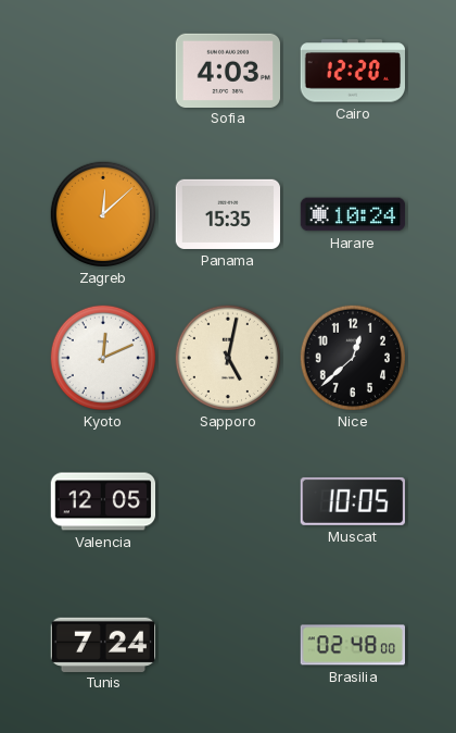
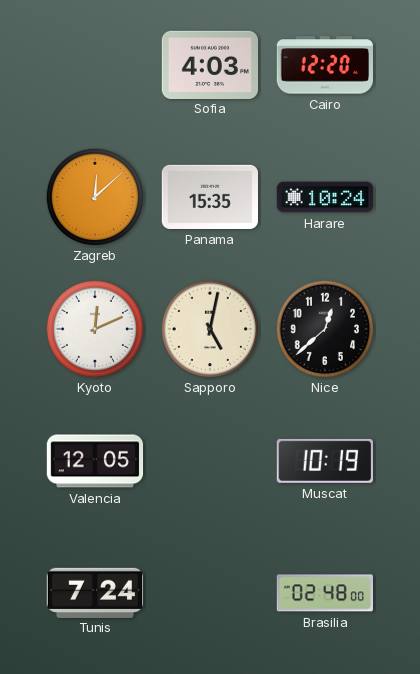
Muscat: 10:05 -> 10:19 (324, 461)
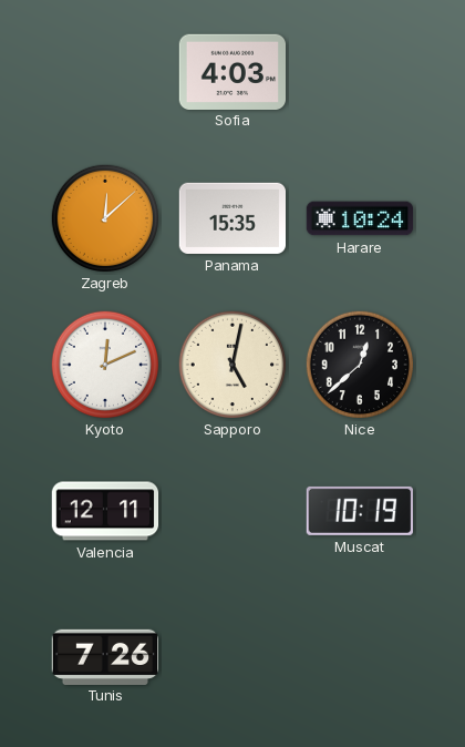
Cairo: 12:20 -> none (324, 65)
Valencia: 12:05 -> 12:11 (105, 511)
Tunis: 7:24 -> 7:26 (105, 656)
Brasilia: 02:48 -> none (324, 593)
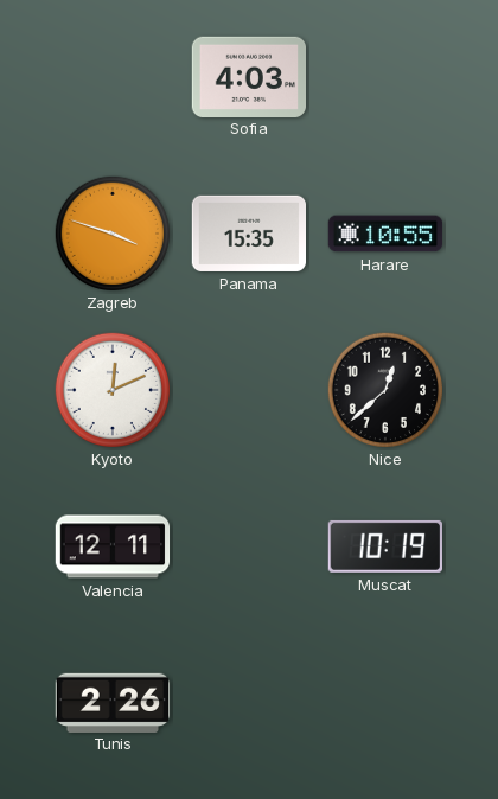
Zagreb: 12:08 -> 3:48 (111, 232)
Harare: 10:24 -> 10:55 (385, 234)
Sapporo: 5:02 -> none (231, 364)
Tunis: 7:26 -> 2:26 (113, 702)
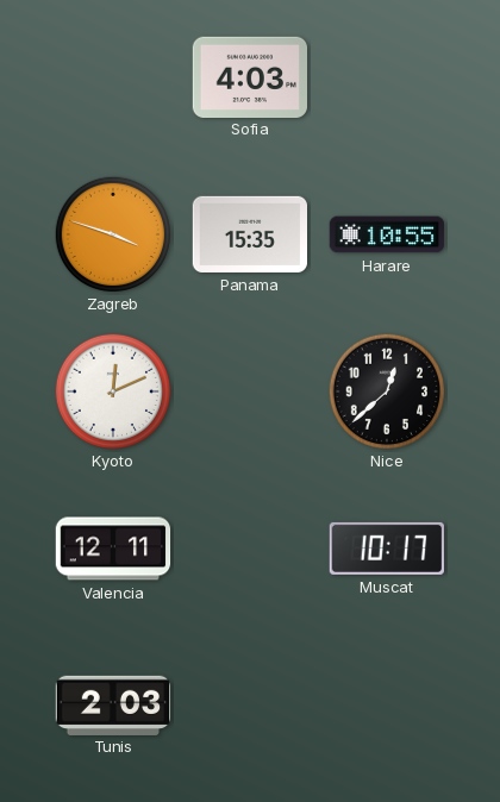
Muscat: 10:19 -> 10:17 (386, 549)
Tunis: 2:26 -> 2:03 (113, 704)
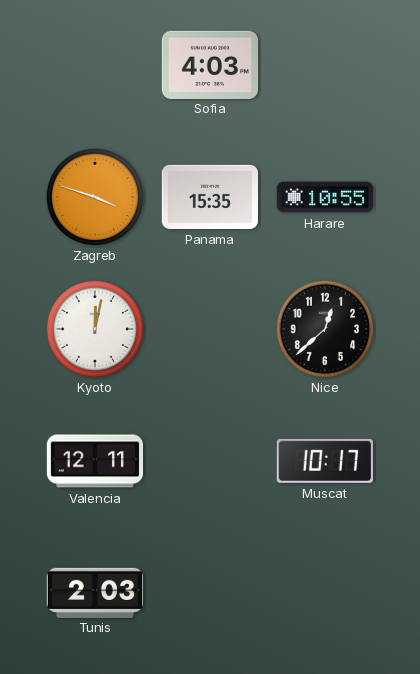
Kyoto: 12:11 -> 12:02 (94, 328)
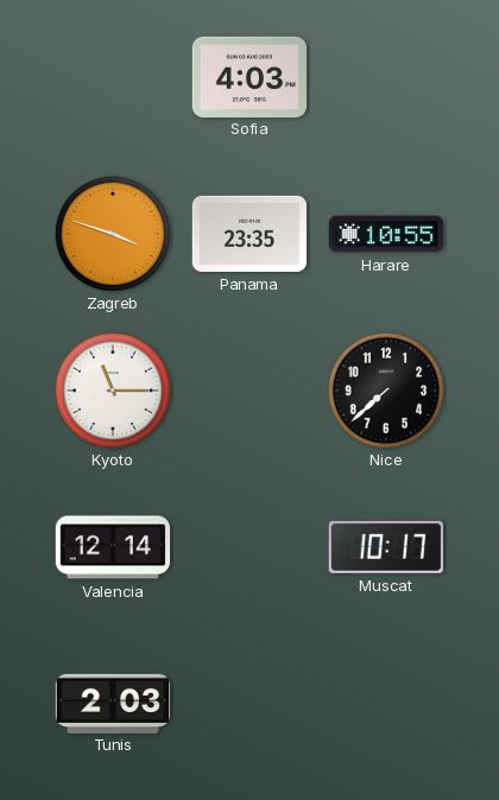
Panama: 15:35 -> 23:35 (249, 234)
Kyoto: 12:02 -> 11:15 (112, 389)
Nice: 12:38 -> 7:38 (385, 389)
Valencia: 12:11 -> 12:14 (113, 547)
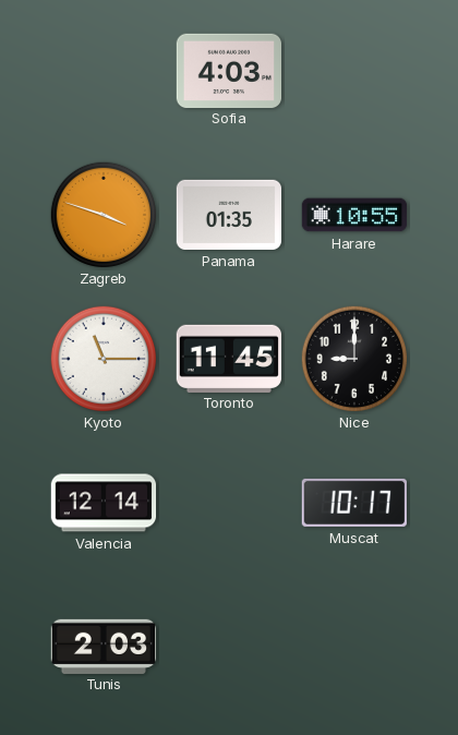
Panama: 23:35 -> 01:35 (229, 215)
Toronto: none -> 11:45 (228, 358)
Nice: 7:38 -> 9:00 (353, 358)
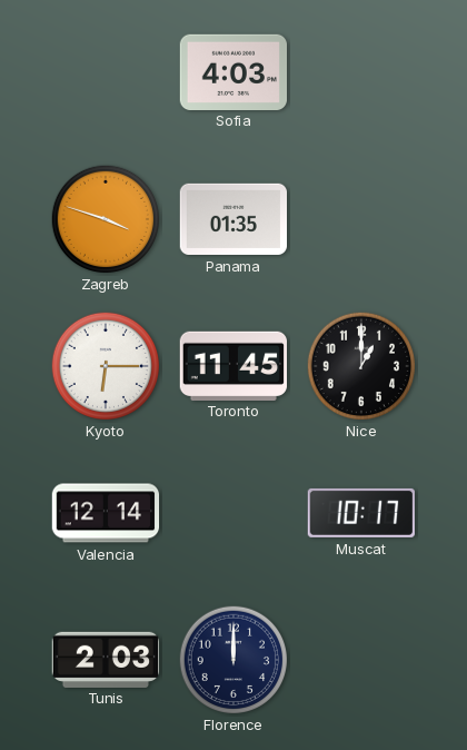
Harare: 10:55 -> none (354, 215)
Kyoto: 11:15 -> 6:15 (105, 365)
Nice: 9:00 -> 1:00 (360, 365)
Florence: none -> 12:00 (232, 659)
